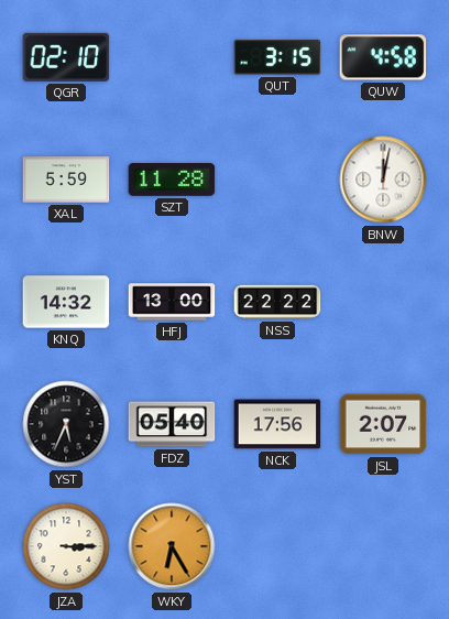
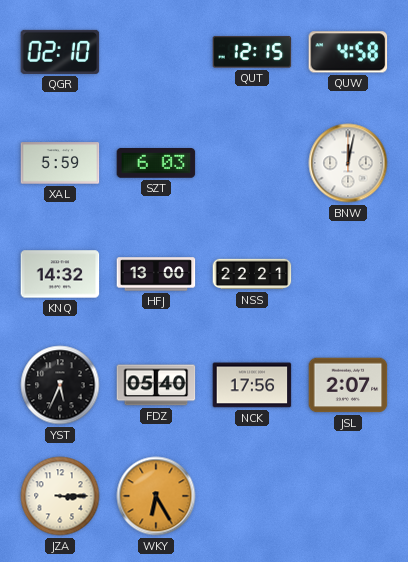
QUT: 3:15 -> 12:15 (252, 52)
SZT: 11:28 -> 6:03 (156, 164)
NSS: 22:22 -> 22:21 (252, 274)
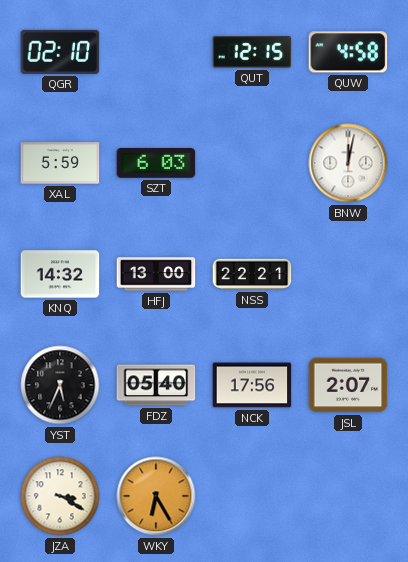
JZA: 3:15 -> 3:20 (60, 496)
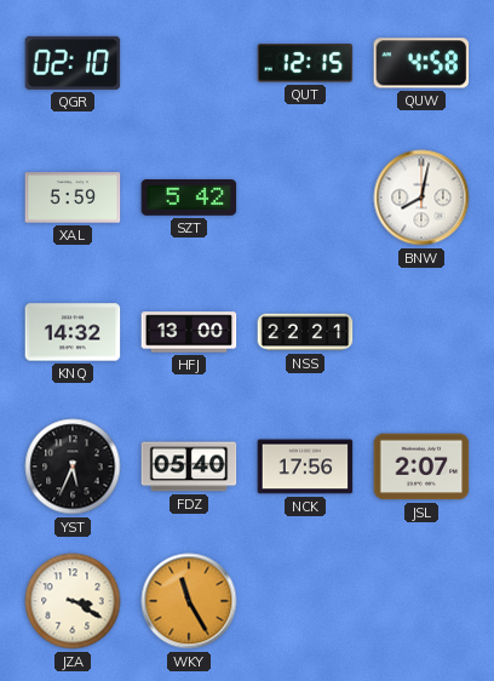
SZT: 6:03 -> 5:42 (189, 199)
BNW: 12:02 -> 8:02 (421, 198)
WKY: 6:25 -> 11:25 (189, 601)
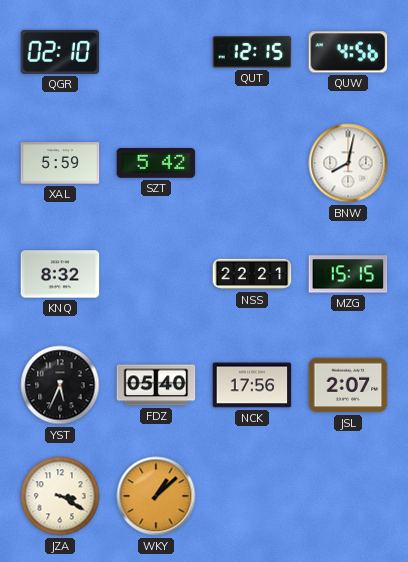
QUW: 4:58 -> 4:56 (348, 52)
KNQ: 14:32 -> 8:32 (60, 274)
HFJ: 13:00 -> none (189, 332)
MZG: none -> 15:15 (348, 274)
WKY: 11:25 -> 1:08 (156, 496)
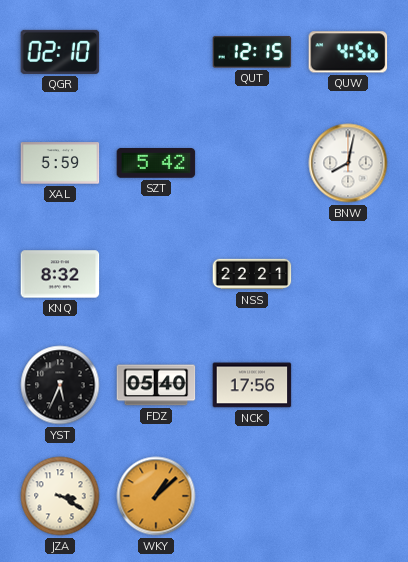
MZG: 15:15 -> none (348, 274)
JSL: 2:07 -> none (348, 385)
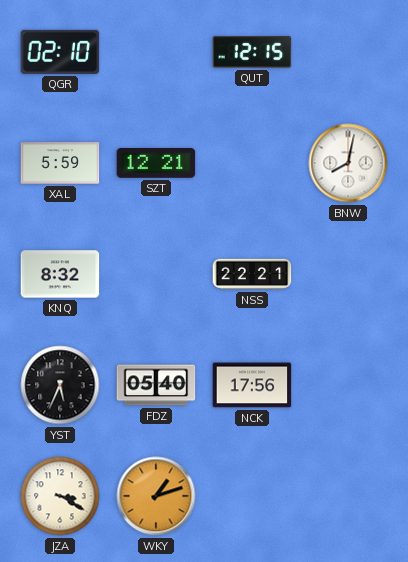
QUW: 4:56 -> none (348, 52)
SZT: 5:42 -> 12:21 (156, 164)
WKY: 1:08 -> 1:12 (156, 496)
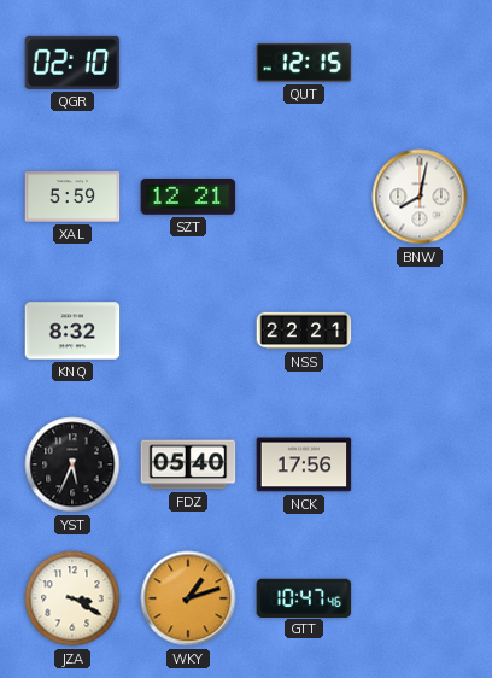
GTT: none -> 10:47 (304, 597)
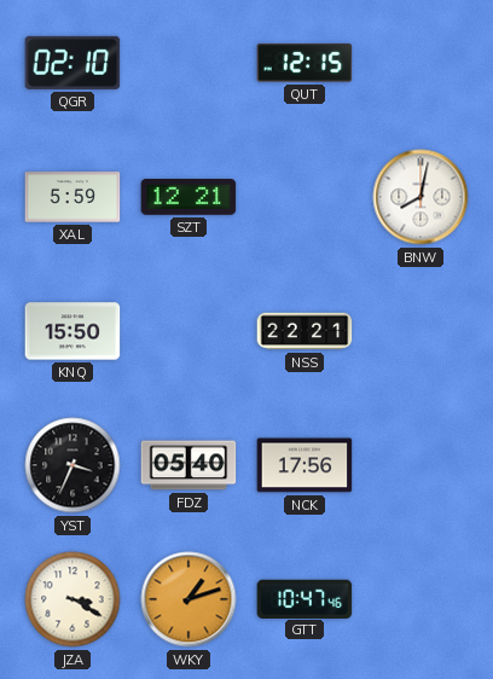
KNQ: 8:32 -> 15:50 (72, 331)
YST: 5:34 -> 3:34 (72, 465)
